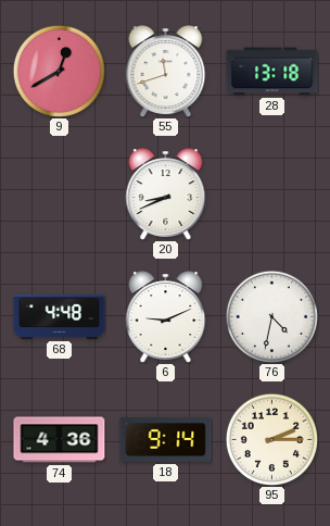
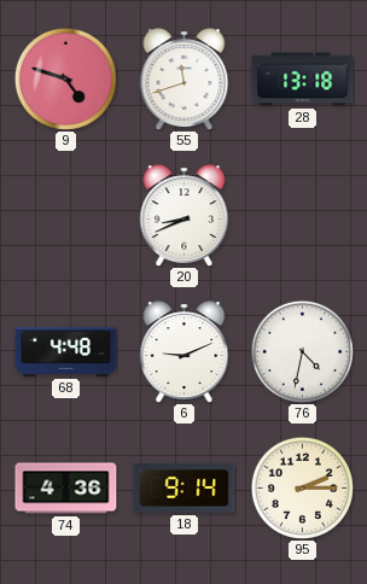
9: 12:40 -> 4:48 (65, 78)
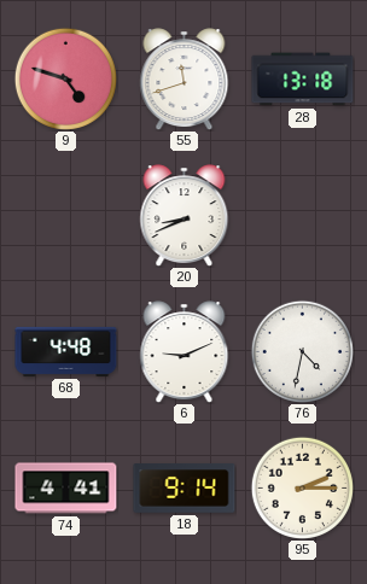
74: 4:36 -> 4:41 (66, 489)
